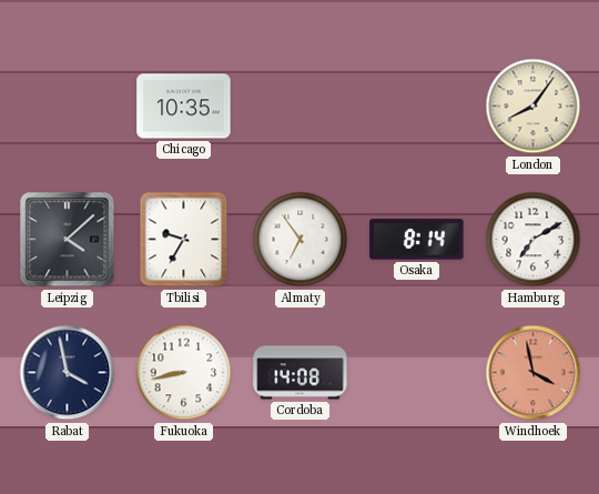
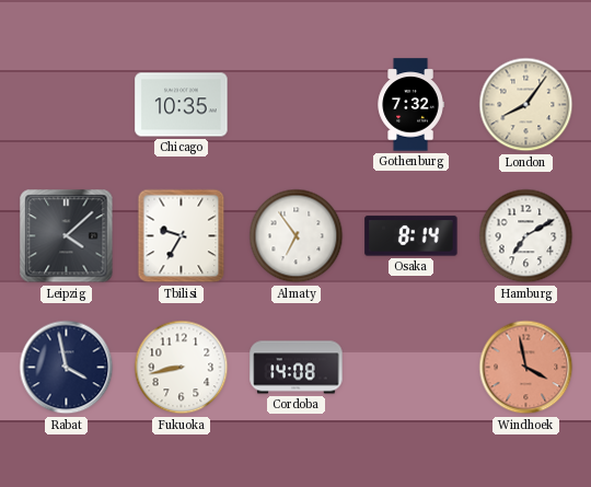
Gothenburg: none -> 7:32 (410, 105)
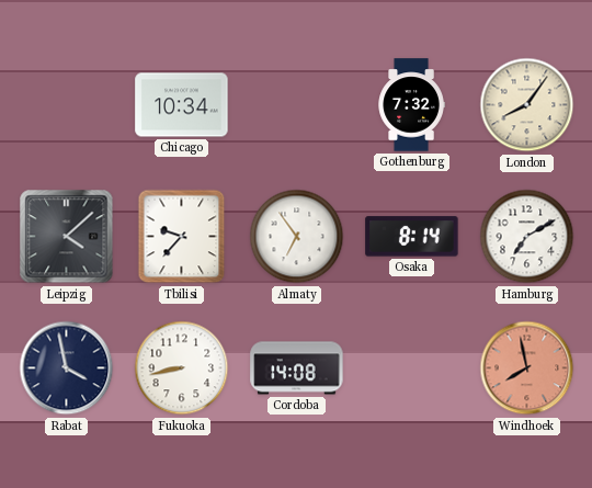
Chicago: 10:35 -> 10:34 (182, 105)
Tbilisi: 9:35 -> 9:37 (182, 237)
Windhoek: 3:58 -> 7:58 (527, 368)
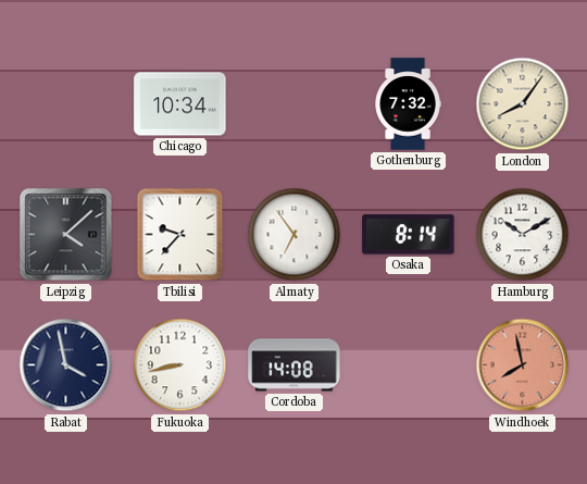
Hamburg: 7:10 -> 10:10 (523, 235)
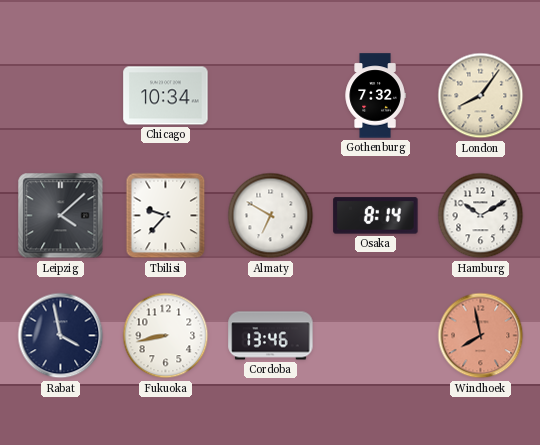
Almaty: 6:54 -> 6:50 (271, 216)
Cordoba: 14:08 -> 13:46 (271, 336)
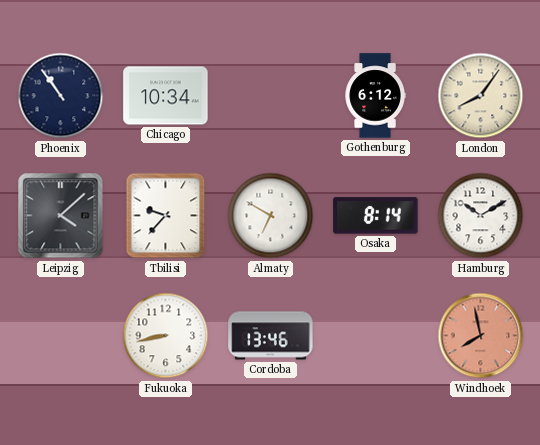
Phoenix: none -> 10:54 (61, 96)
Gothenburg: 7:32 -> 6:12 (375, 96)
Rabat: 3:58 -> none (61, 336)
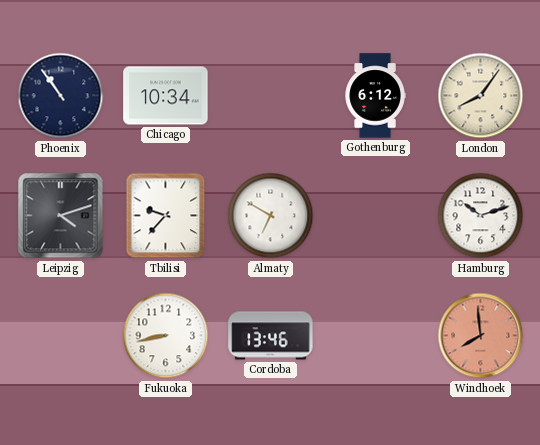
Leipzig: 4:08 -> 4:12 (61, 216)
Osaka: 8:14 -> none (376, 216)
Hamburg: 10:10 -> 10:12 (481, 216)
Windhoek: 7:58 -> 7:59 (481, 336)
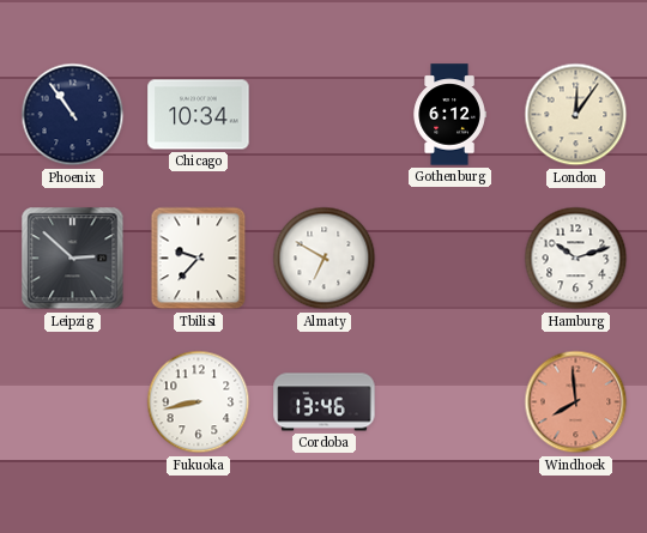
London: 8:06 -> 12:06 (576, 115)
Leipzig: 4:12 -> 2:52 (73, 259)
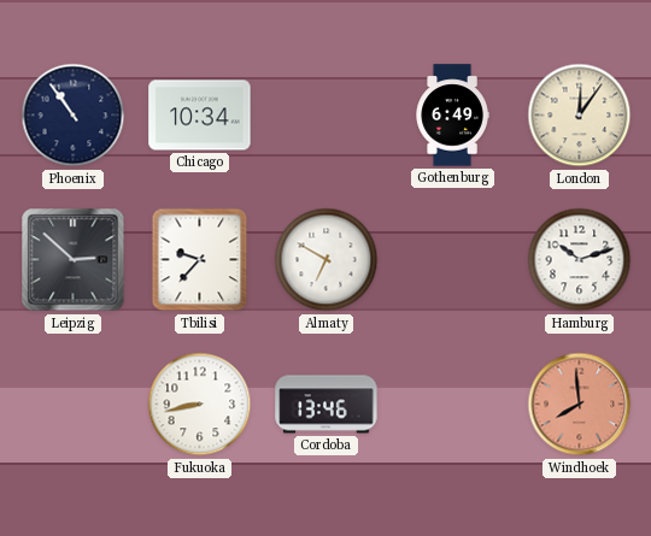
Gothenburg: 6:12 -> 6:49 (452, 116)
